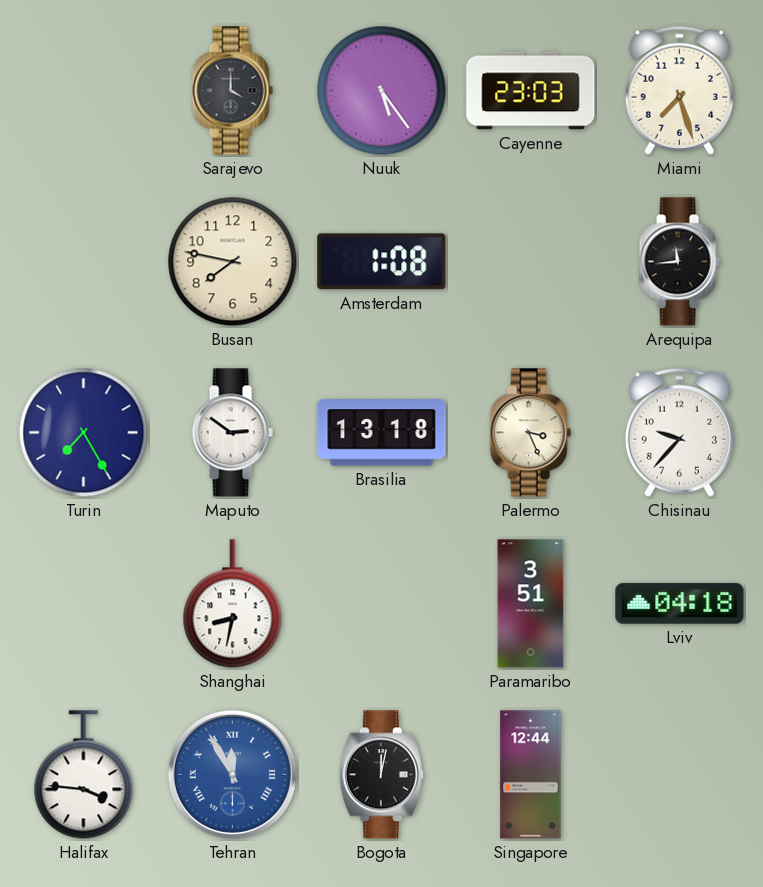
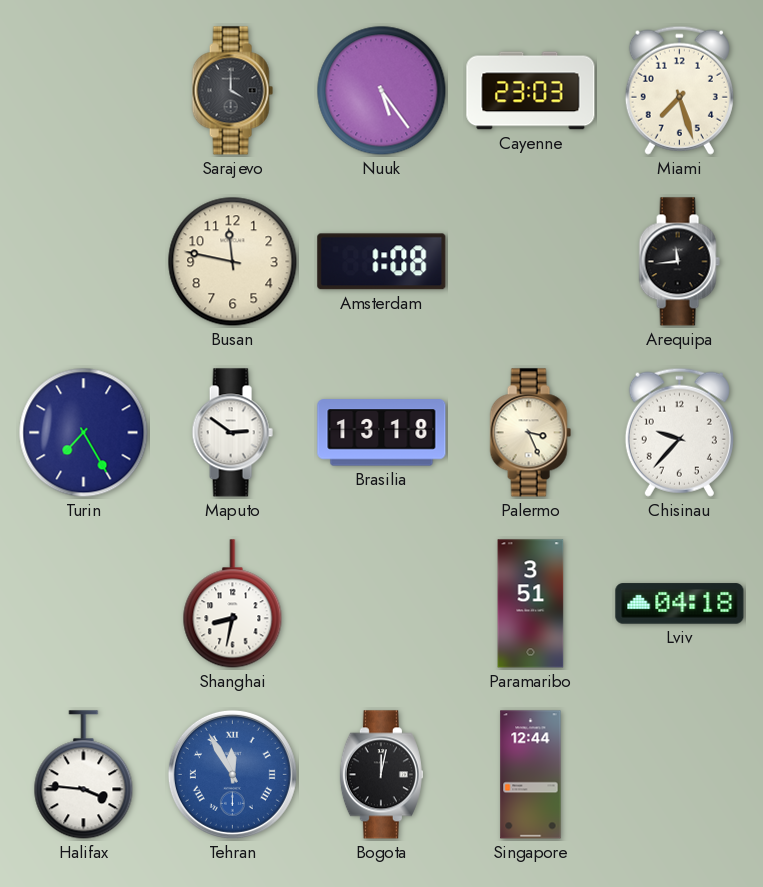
Busan: 7:47 -> 11:47 (233, 262)
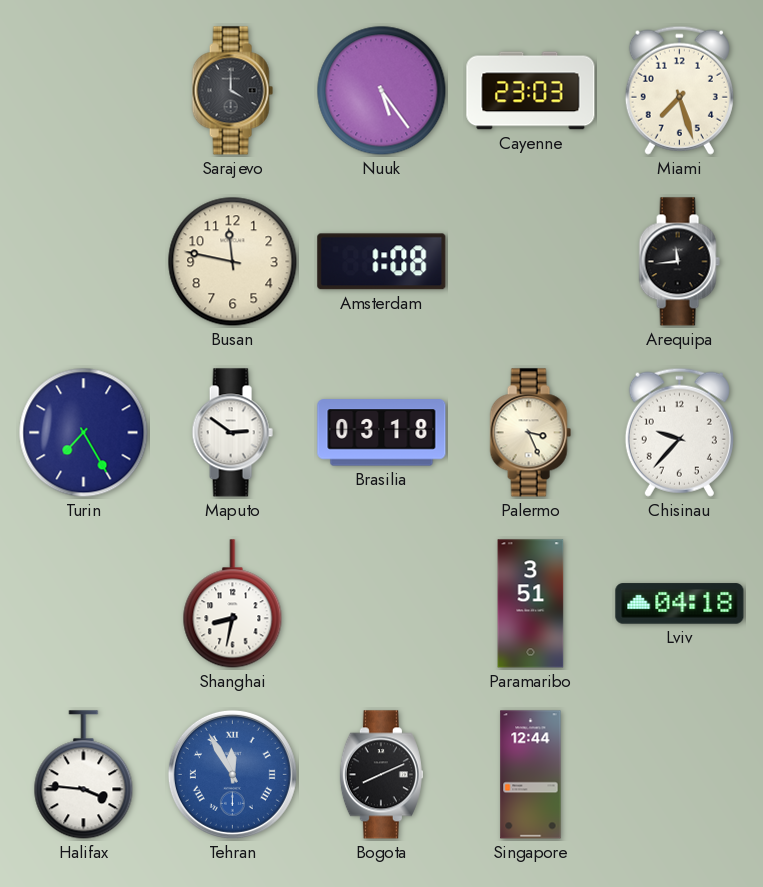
Brasilia: 13:18 -> 03:18 (382, 433)
Bogota: 12:02 -> 8:11 (381, 775)
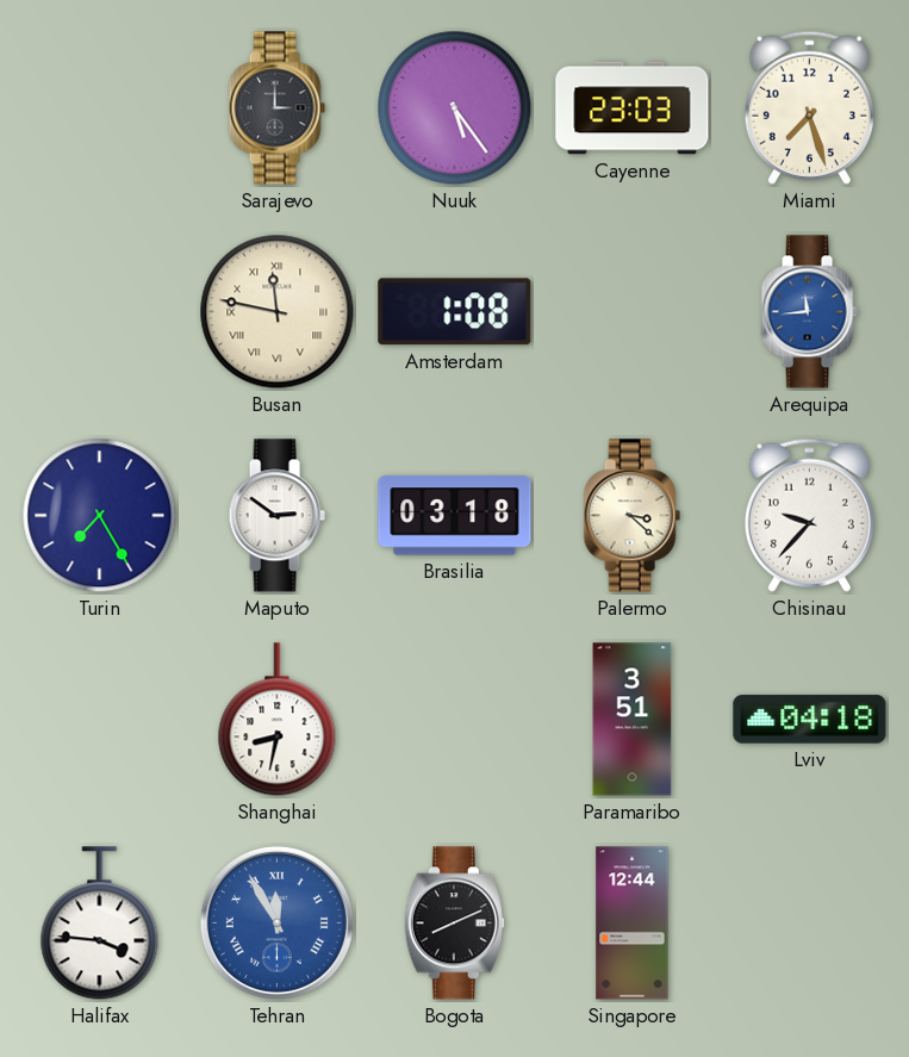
Sarajevo: 4:00 -> 3:00 (276, 108)
Busan numerals: Arabic -> Roman (278, 312)
Arequipa dial: black -> blue (809, 312)
Palermo: 3:26 -> 3:22 (631, 516)
